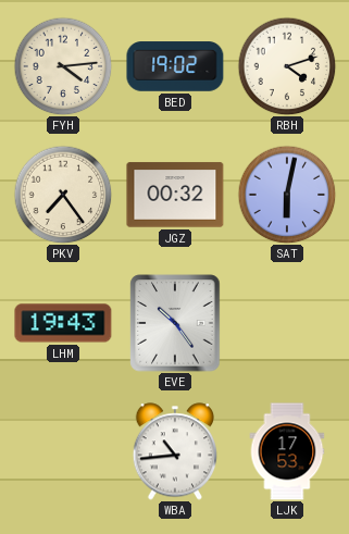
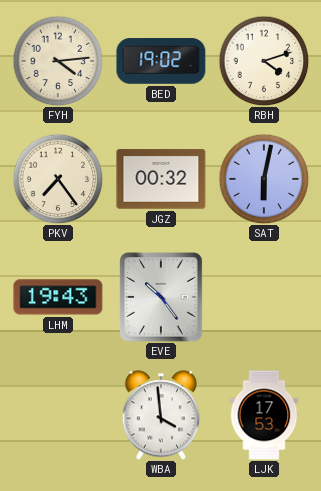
WBA: 10:44 -> 3:59 (161, 415)
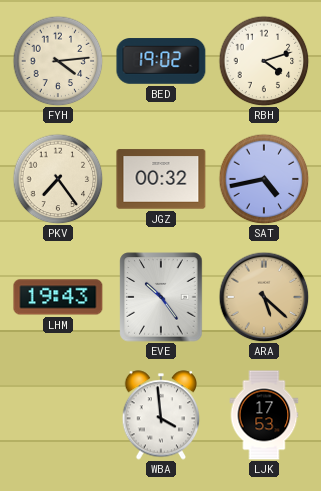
SAT: 6:02 -> 4:43 (264, 179)
ARA: none -> 5:22 (264, 297)
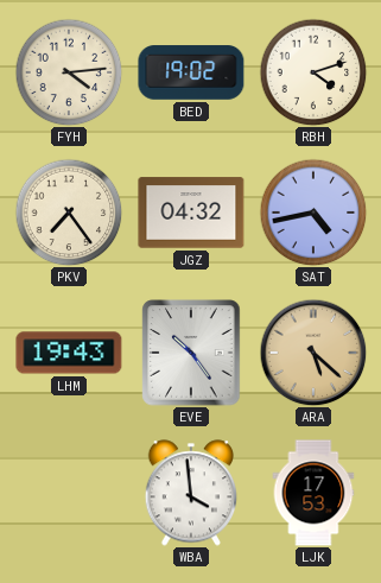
JGZ: 00:32 -> 04:32 (191, 213)
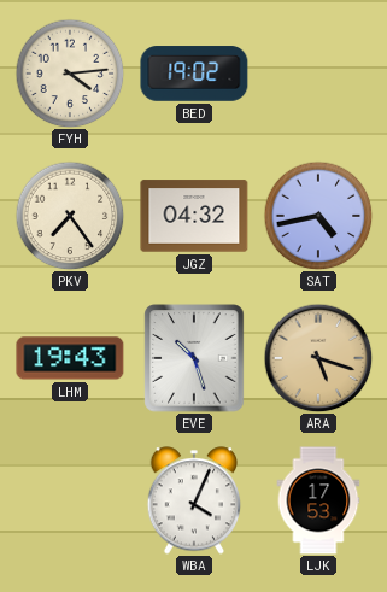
RBH: 4:12 -> none (313, 72)
EVE: 10:24 -> 10:27 (194, 358)
ARA: 5:22 -> 5:18 (318, 358)
WBA: 3:59 -> 4:04 (194, 500)
